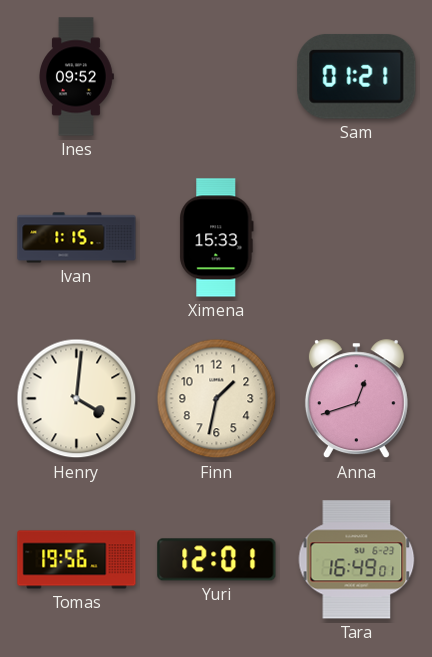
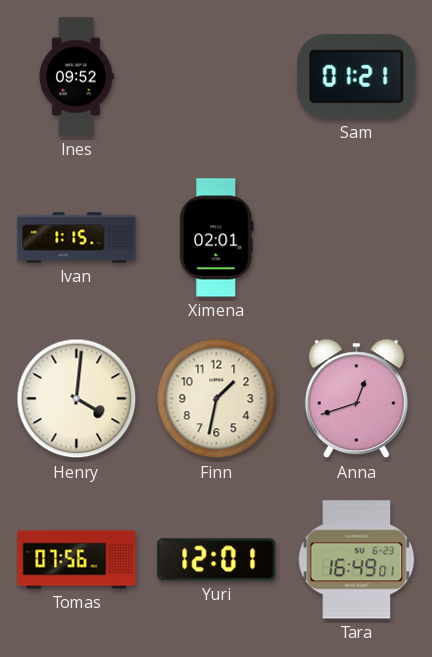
Ximena: 15:33 -> 02:01 (217, 238)
Tomas: 19:56 -> 07:56 (77, 560)
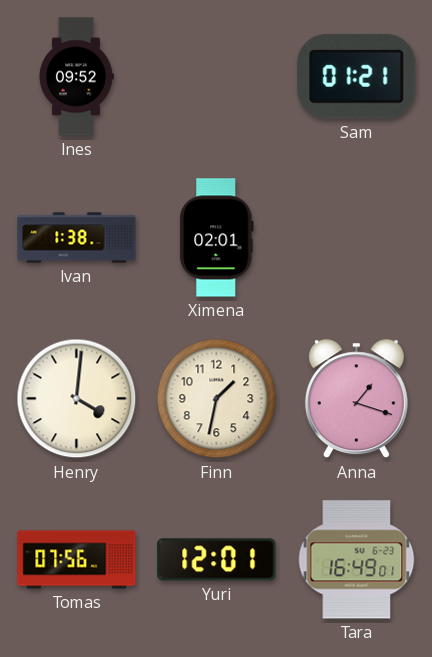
Ivan: 1:15 -> 1:38 (77, 238)
Anna: 12:42 -> 1:18 (356, 399)
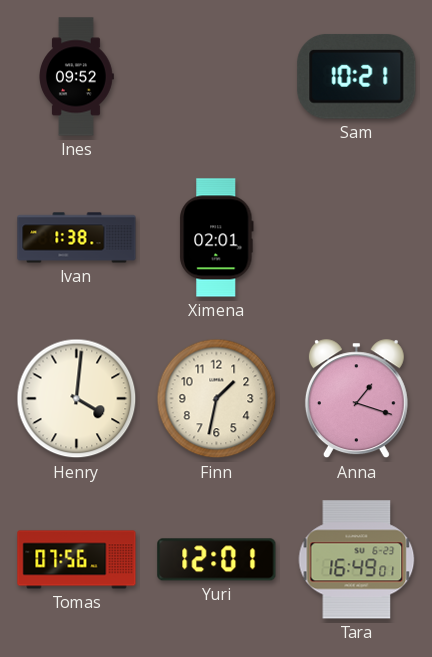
Sam: 01:21 -> 10:21 (357, 76)
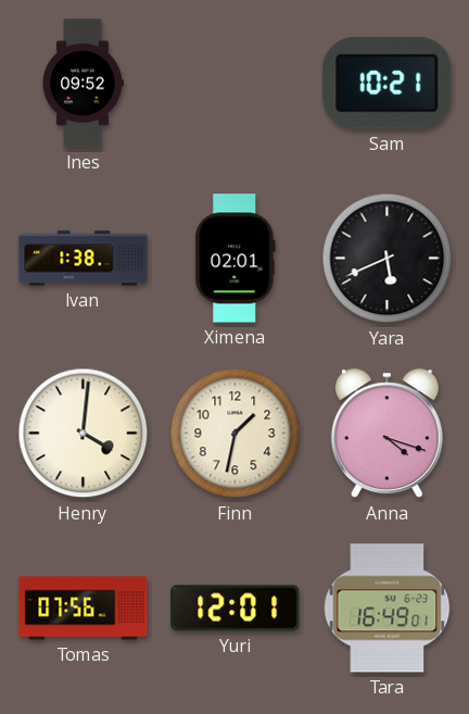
Yara: none -> 5:41 (388, 259)
Anna: 1:18 -> 4:18 (386, 434)
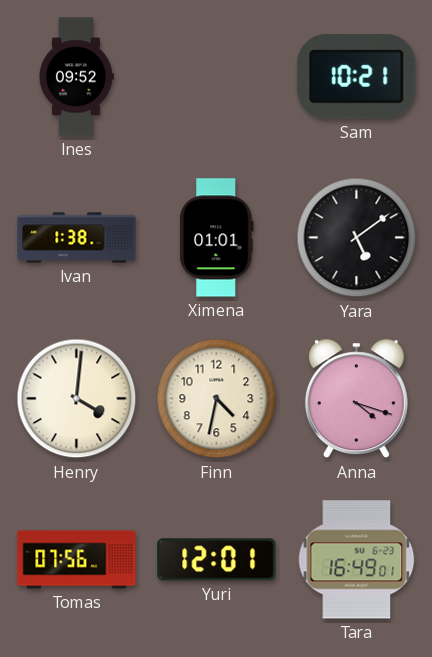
Ximena: 02:01 -> 01:01 (217, 238)
Yara: 5:41 -> 5:09 (357, 238)
Finn: 1:32 -> 4:32 (217, 399)
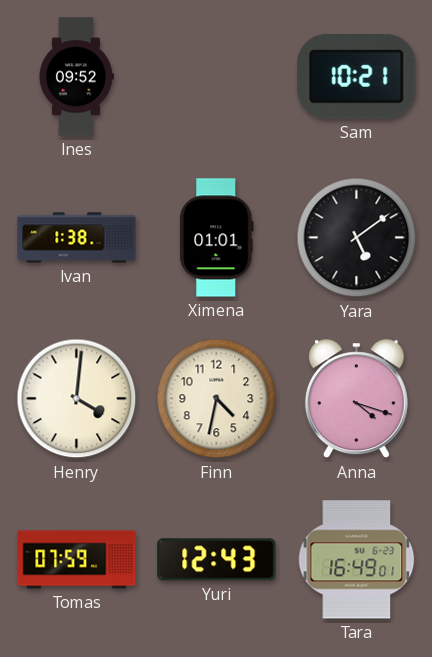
Tomas: 07:56 -> 07:59 (77, 560)
Yuri: 12:01 -> 12:43 (217, 560)
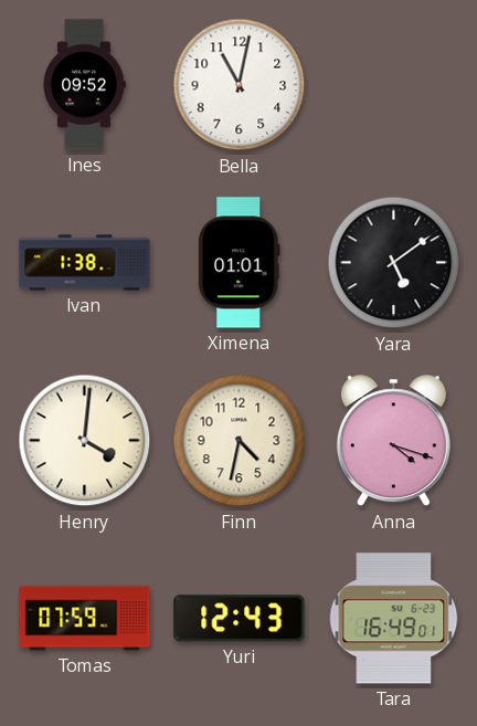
Bella: none -> 11:02 (240, 85)
Sam: 10:21 -> none (357, 76)
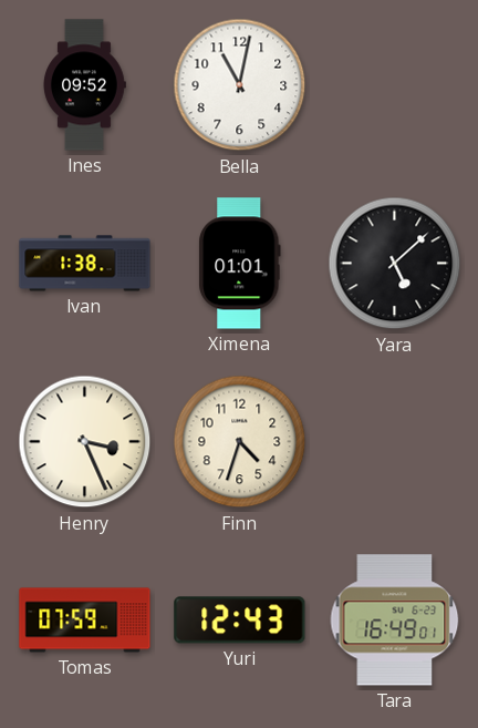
Yara: 5:09 -> 5:08 (395, 264)
Henry: 4:01 -> 3:26 (85, 442)
Finn: 4:32 -> 4:33 (240, 442)
Anna: 4:18 -> none (393, 441)
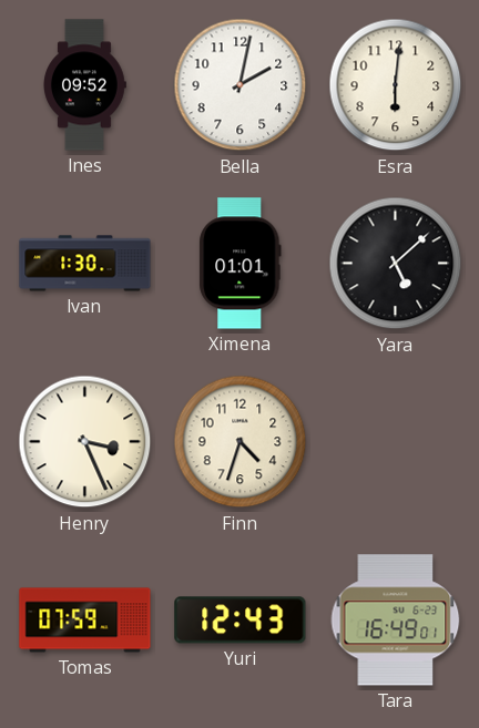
Bella: 11:02 -> 2:02 (241, 85)
Esra: none -> 6:01 (396, 85)
Ivan: 1:38 -> 1:30 (85, 264)
